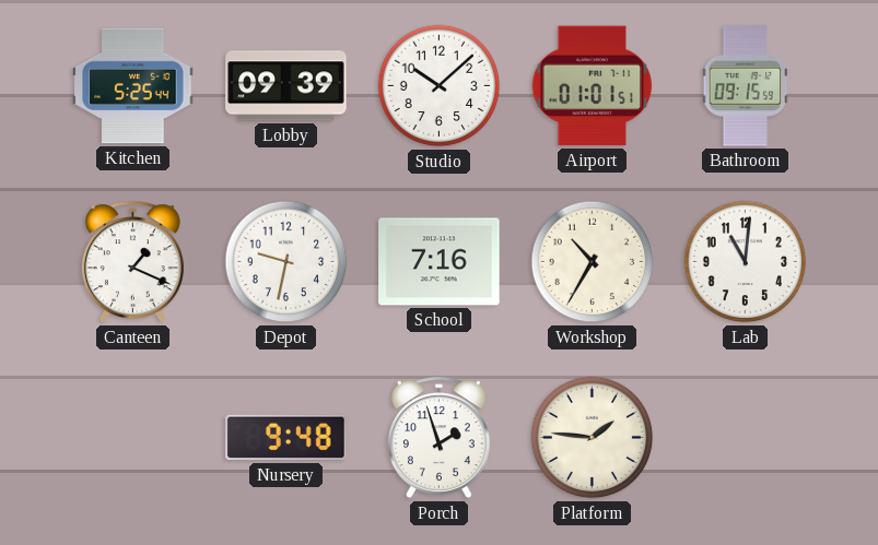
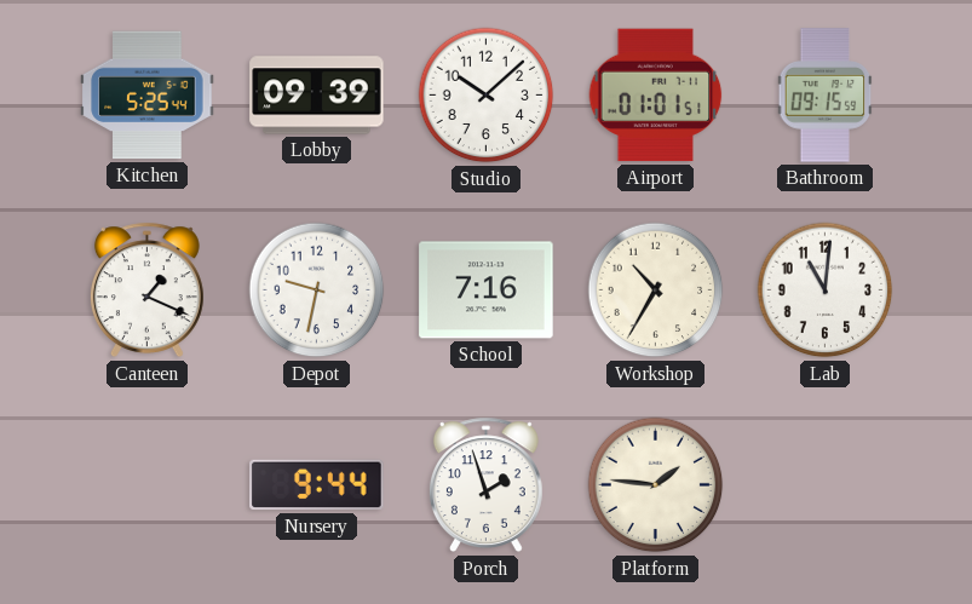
Nursery: 9:48 -> 9:44 (317, 485)
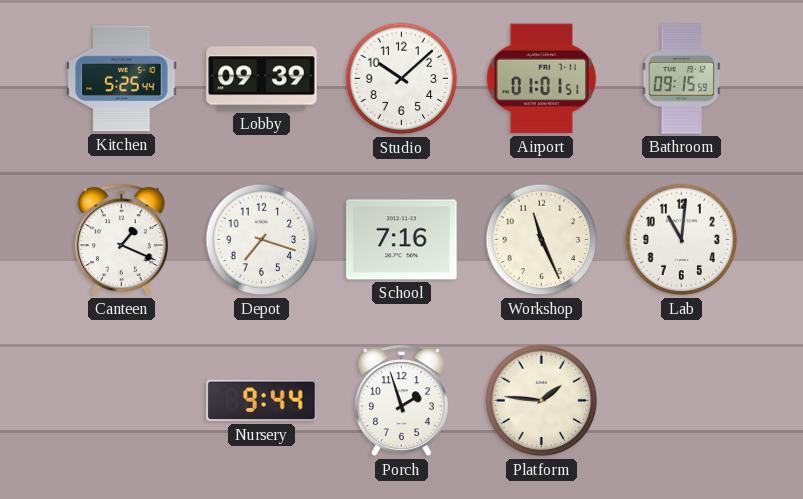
Depot: 9:32 -> 7:18 (262, 240)
Workshop: 10:35 -> 11:26 (542, 240)
